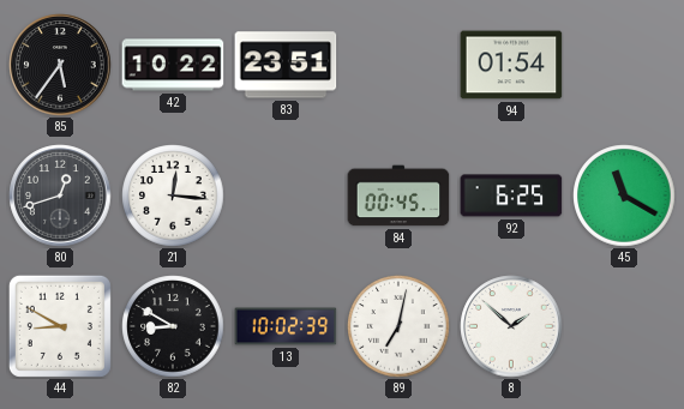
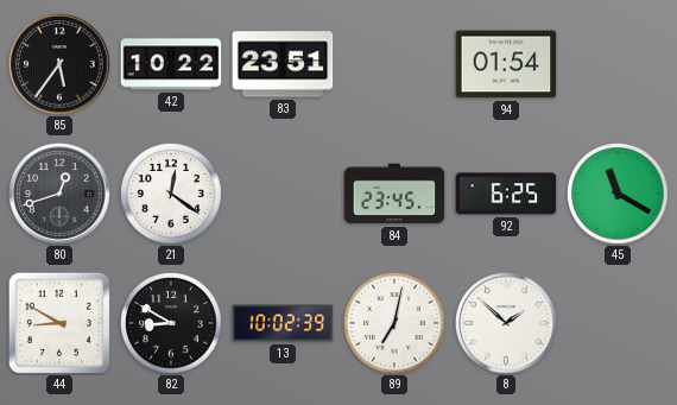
21: 12:16 -> 12:21 (171, 194)
84: 00:45 -> 23:45 (394, 194)
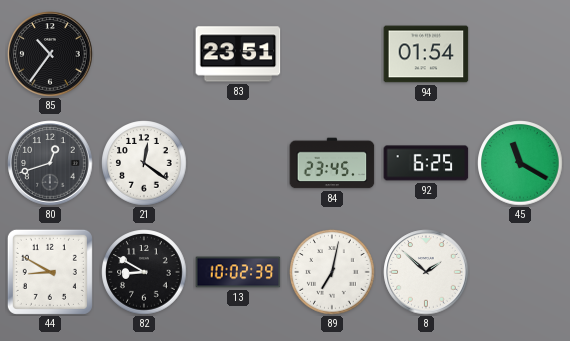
85: 5:36 -> 10:36 (50, 54)
42: 10:22 -> none (171, 64)
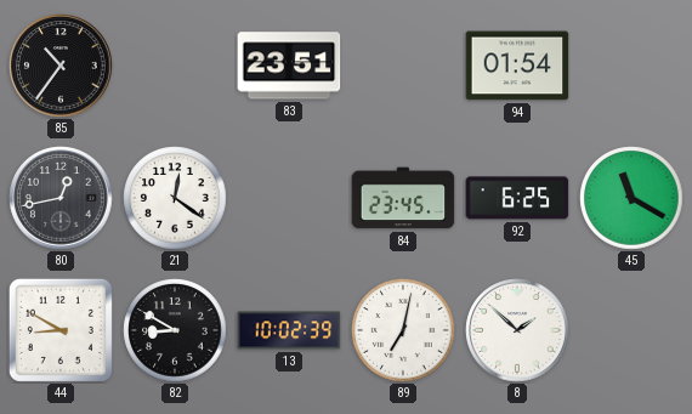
80: 12:42 -> 12:43 (61, 198)
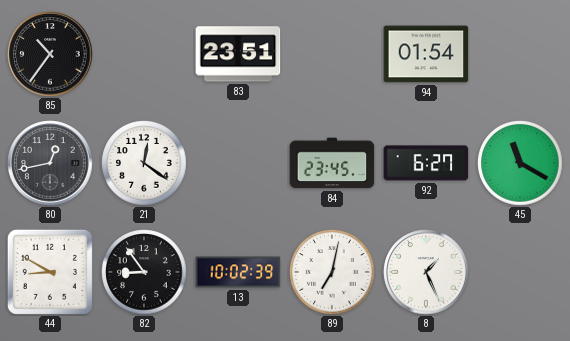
92: 6:25 -> 6:27 (426, 163)
82: 8:50 -> 8:54 (144, 272)
8: 1:52 -> 1:26 (426, 272)
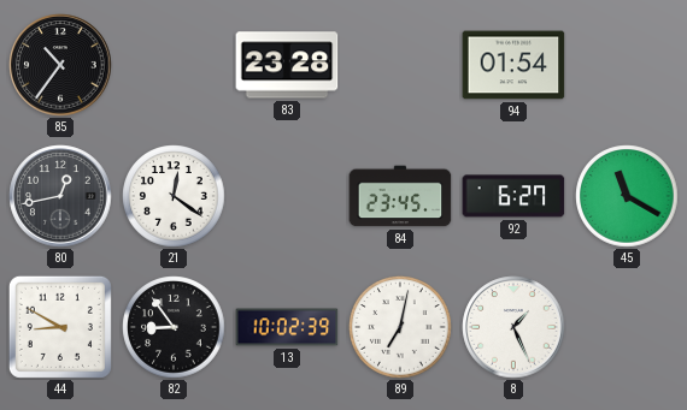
83: 23:51 -> 23:28 (287, 65)
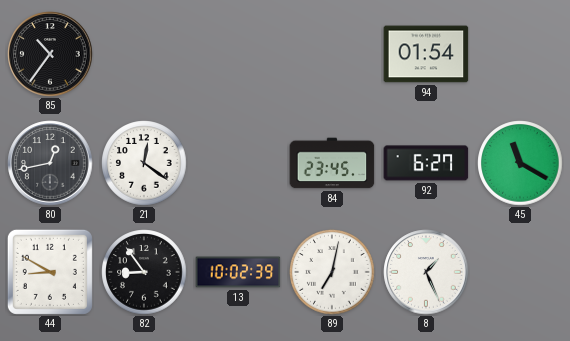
83: 23:28 -> none (287, 65)
